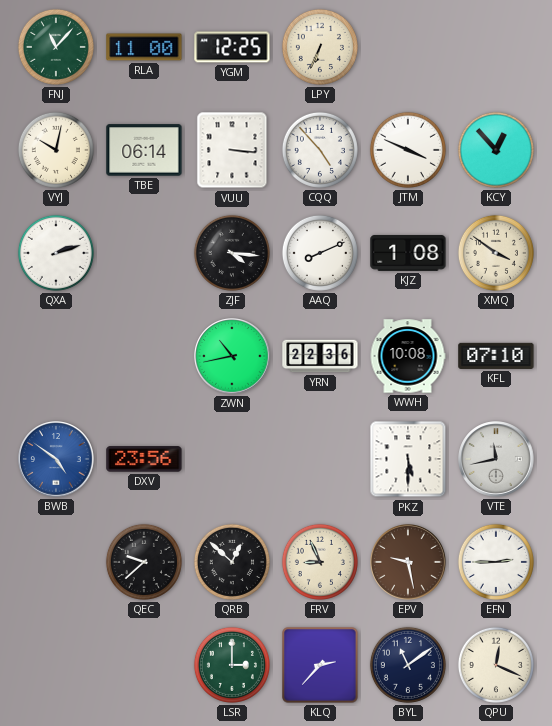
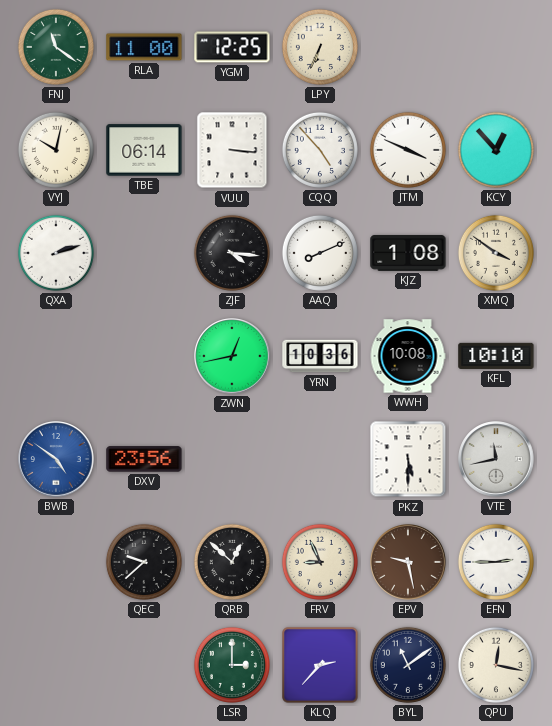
FNJ: 11:07 -> 11:21 (56, 47)
ZWN: 10:43 -> 12:43 (232, 356)
YRN: 22:36 -> 10:36 (320, 356)
KFL: 07:10 -> 10:10 (496, 356)
QPU: 12:19 -> 12:17 (496, 665)
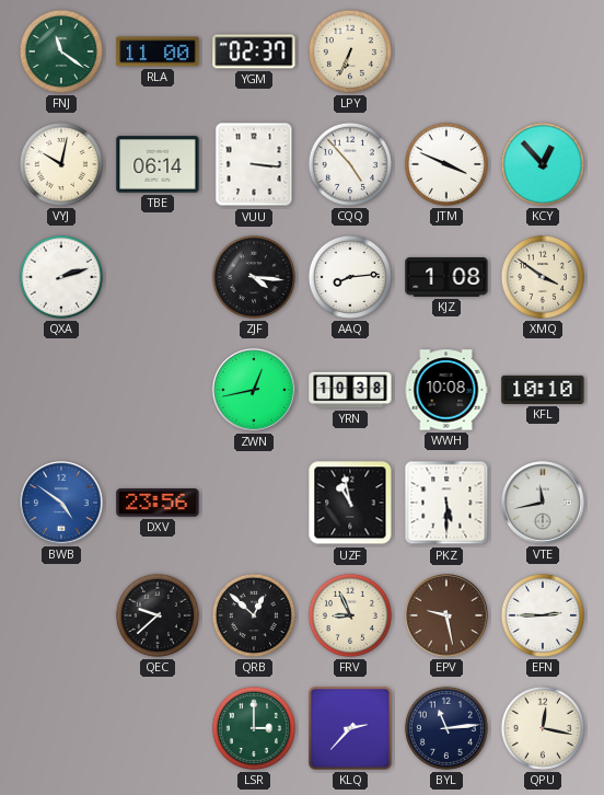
YGM: 12:25 -> 02:37 (254, 51)
AAQ: 8:11 -> 8:14 (350, 277)
YRN: 10:36 -> 10:38 (350, 390)
UZF: none -> 10:58 (350, 503)
BYL: 11:09 -> 11:14 (446, 728)
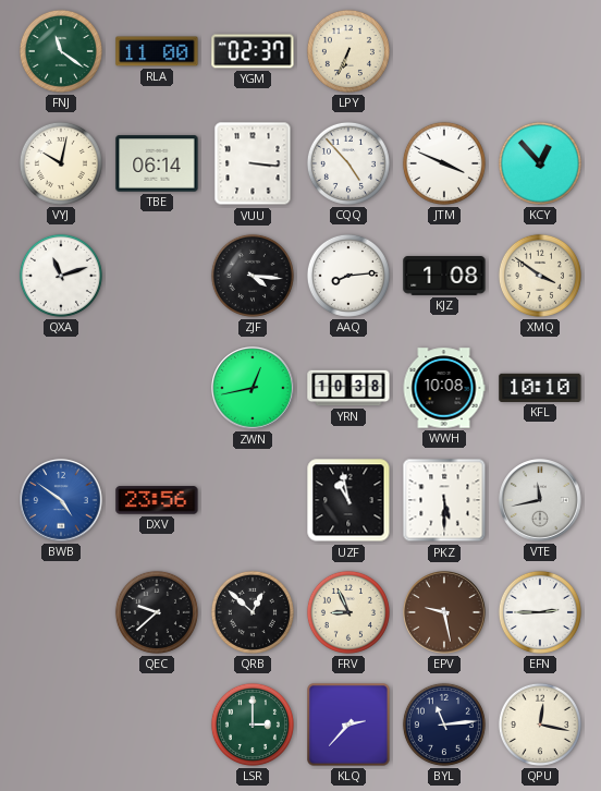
QXA: 2:12 -> 11:12 (61, 276)
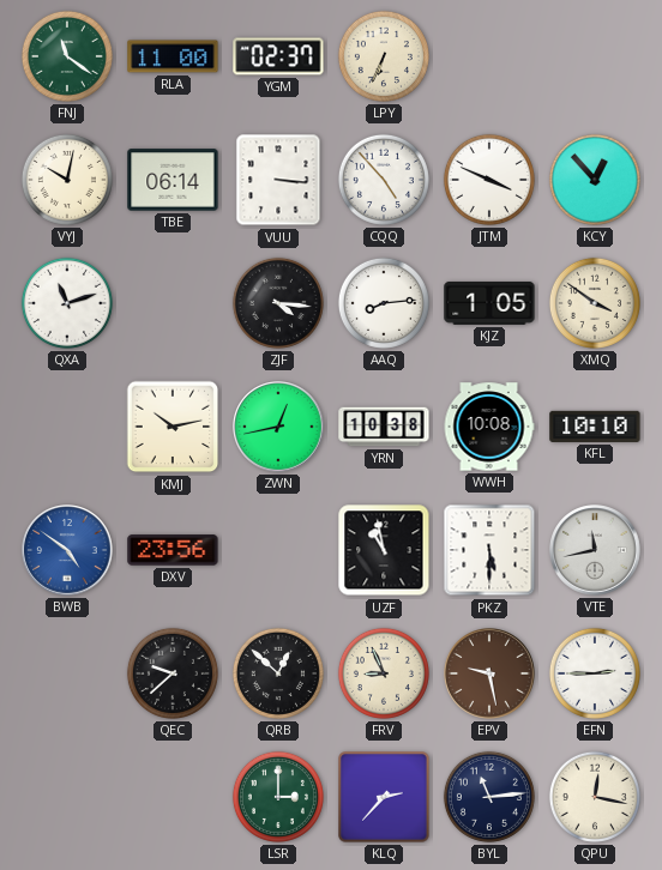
KJZ: 1:08 -> 1:05 (489, 303)
KMJ: none -> 10:13 (173, 427)
